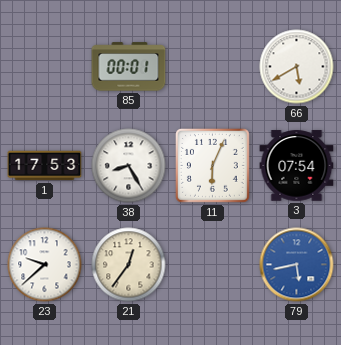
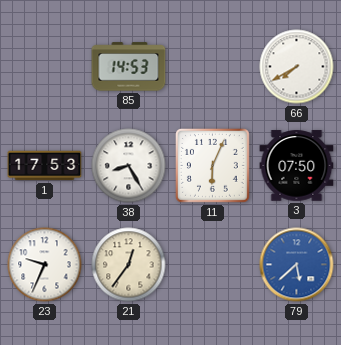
85: 00:01 -> 14:53 (129, 67)
66: 5:40 -> 7:40 (297, 67)
3: 07:54 -> 07:50 (297, 166)
23: 9:38 -> 9:34 (45, 265)
79: 5:43 -> 5:38 (297, 265)
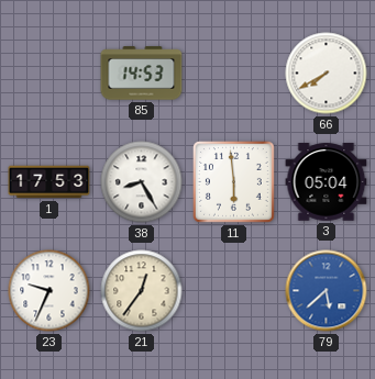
11: 6:04 -> 5:59 (233, 181)
3: 07:50 -> 05:04 (327, 182)
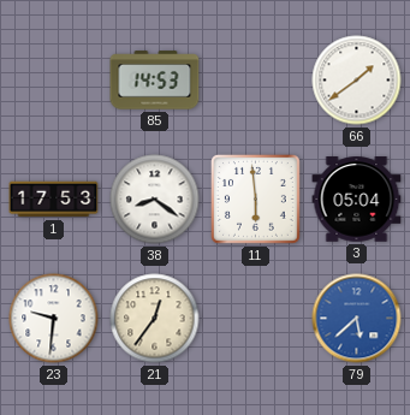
66: 7:40 -> 1:39 (357, 81)
38: 8:25 -> 8:21 (155, 200)
23: 9:34 -> 9:31 (54, 319)
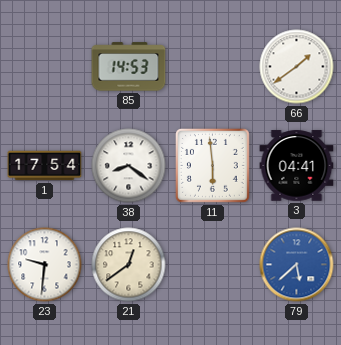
1: 17:53 -> 17:54 (45, 166)
3: 05:04 -> 04:41 (297, 166)
21: 12:36 -> 12:39 (129, 265)
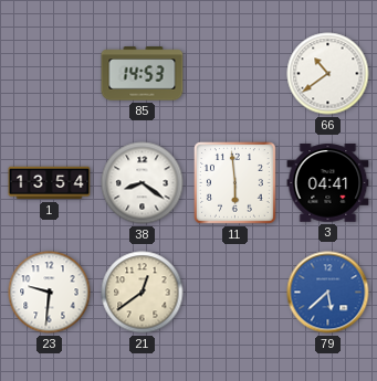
66: 1:39 -> 10:39 (328, 74)
1: 17:54 -> 13:54 (50, 183)
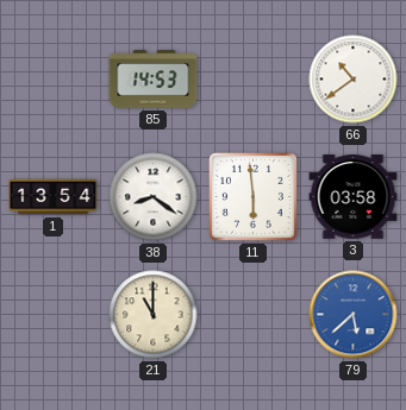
3: 04:41 -> 03:58 (354, 197)
23: 9:31 -> none (50, 293)
21: 12:39 -> 11:00 (154, 315)
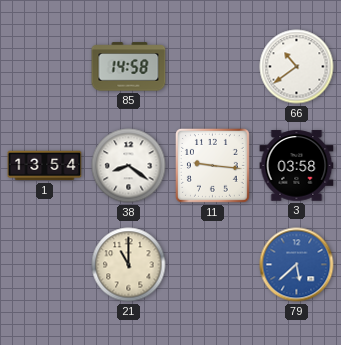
85: 14:53 -> 14:58 (129, 67)
11: 5:59 -> 9:16 (212, 165)
